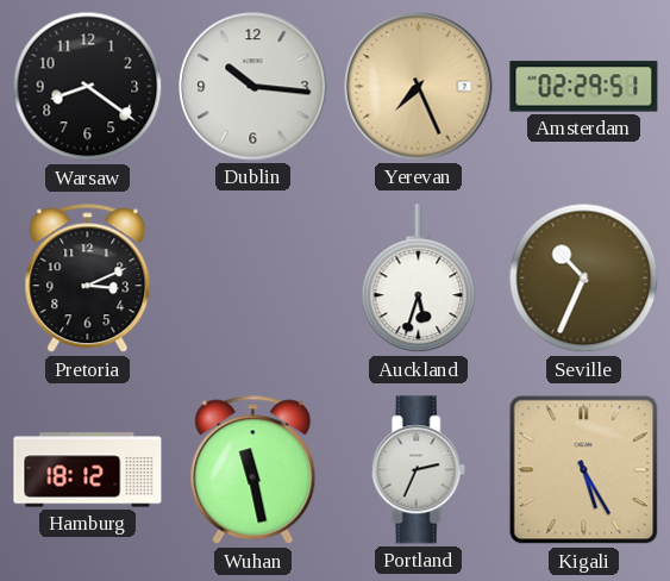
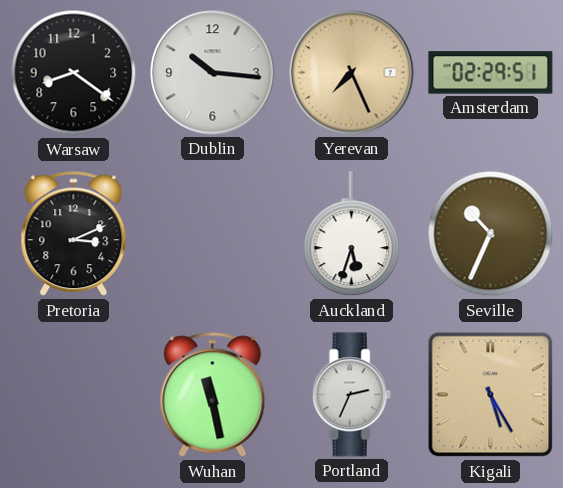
Hamburg: 18:12 -> none (88, 470)
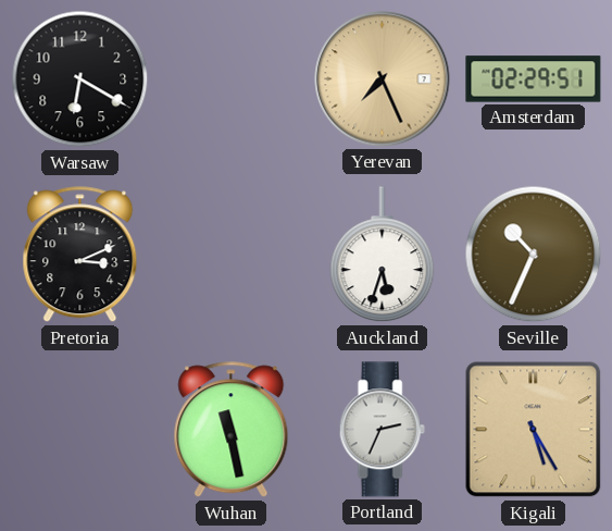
Warsaw: 8:21 -> 6:20 (80, 79)
Dublin: 10:16 -> none (213, 73)
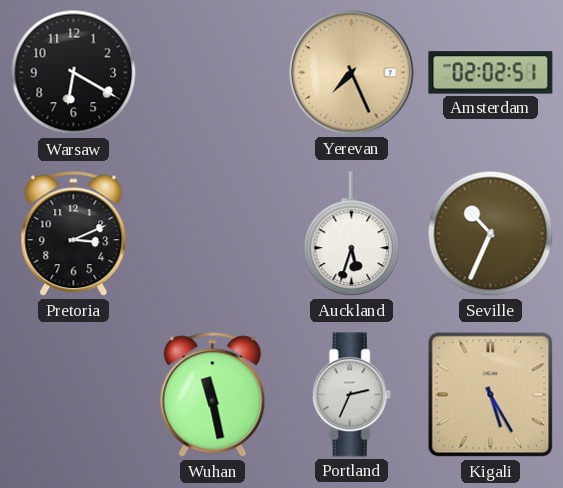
Amsterdam: 02:29 -> 02:02 (491, 73)
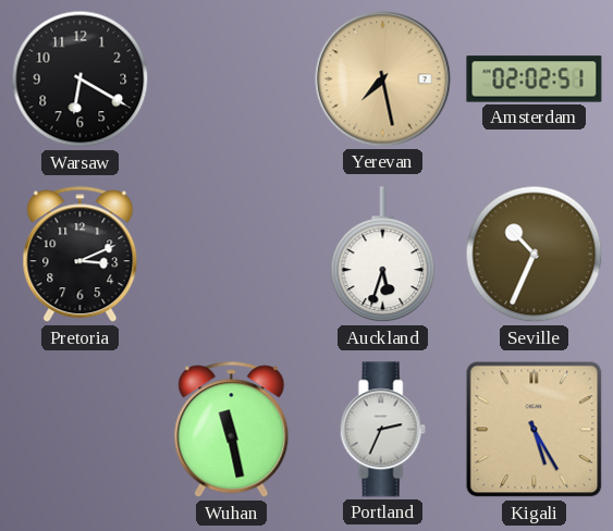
Yerevan: 7:26 -> 7:28 (383, 79)
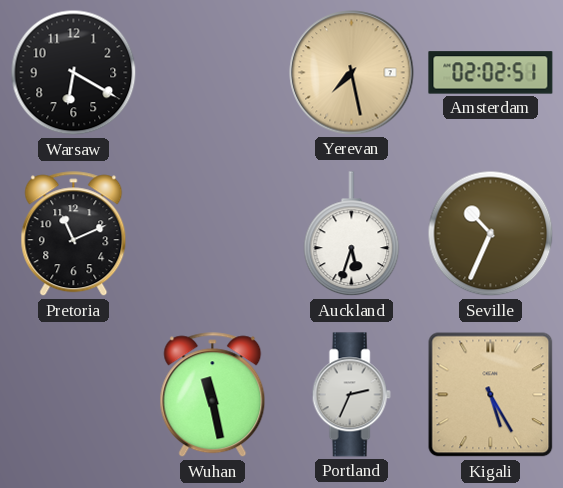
Pretoria: 3:11 -> 11:11 (74, 234)
